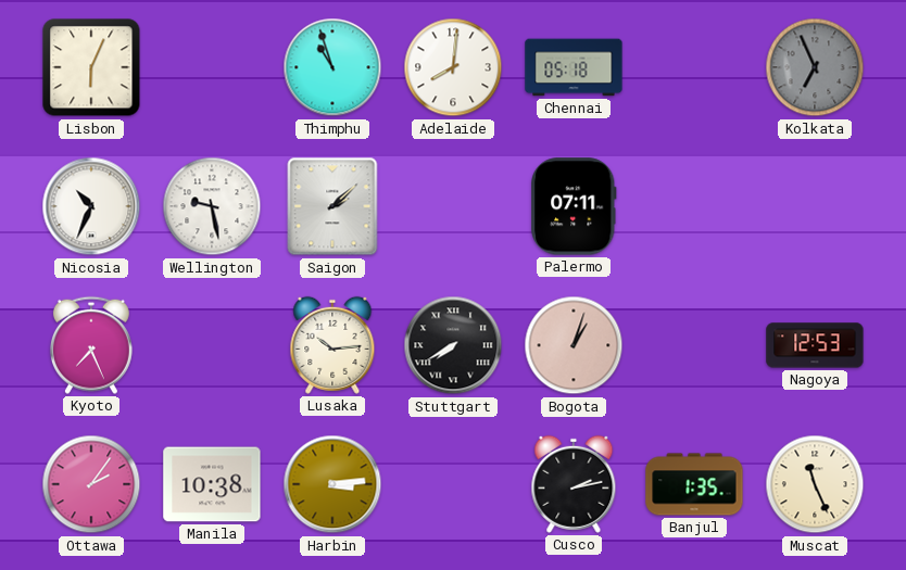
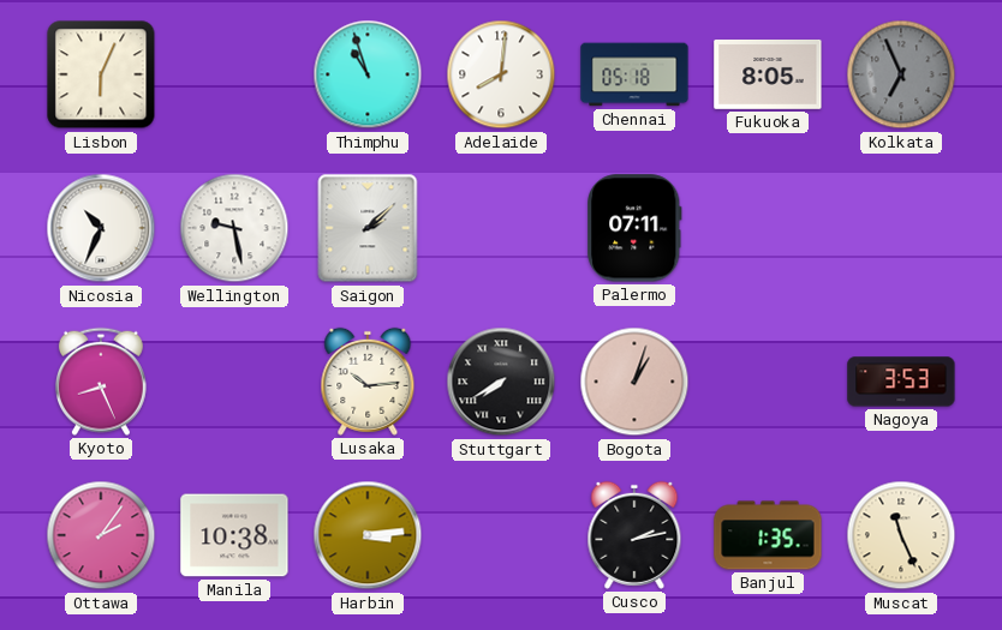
Fukuoka: none -> 8:05 (768, 74)
Kyoto: 7:26 -> 8:26 (101, 382)
Nagoya: 12:53 -> 3:53 (901, 382)
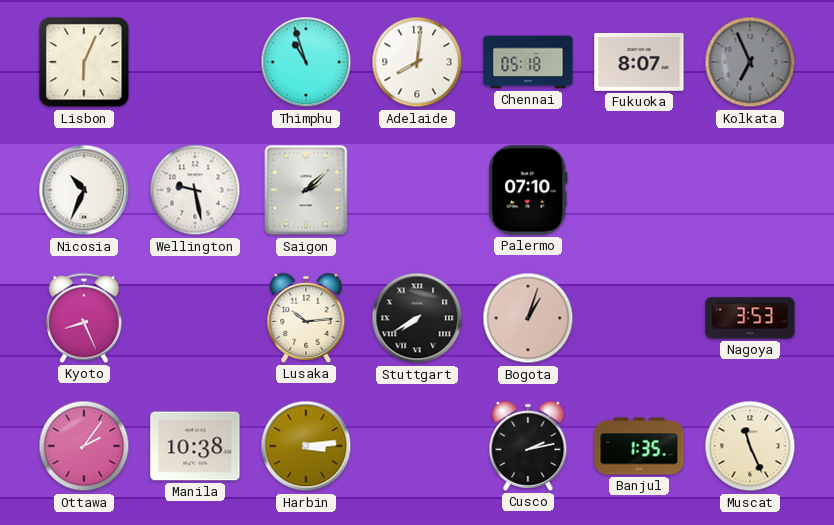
Fukuoka: 8:05 -> 8:07 (639, 62)
Palermo: 07:11 -> 07:10 (528, 190)
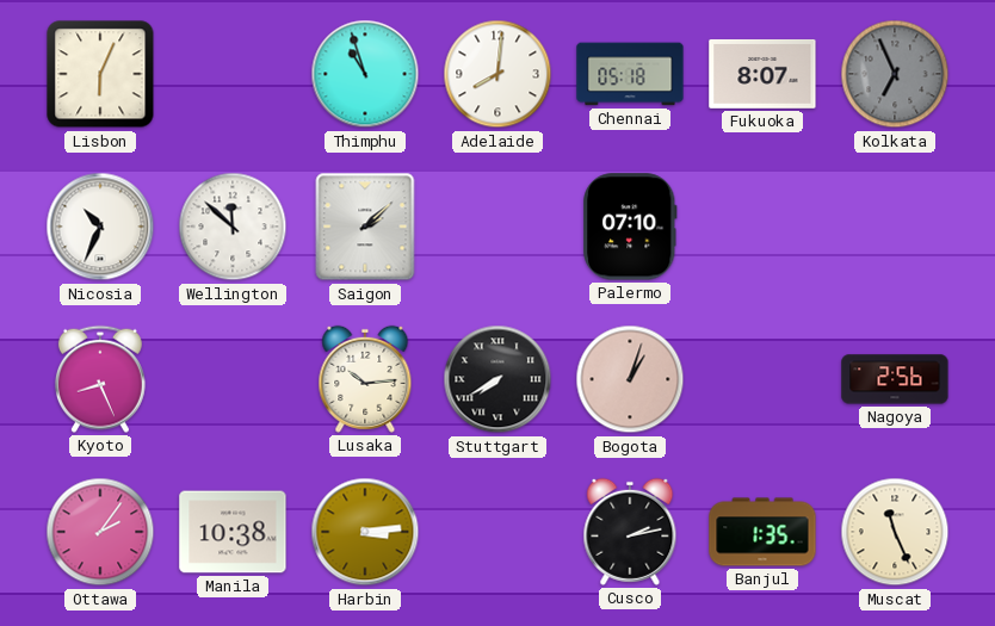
Wellington: 9:28 -> 11:52 (233, 227)
Nagoya: 3:53 -> 2:56 (895, 379)
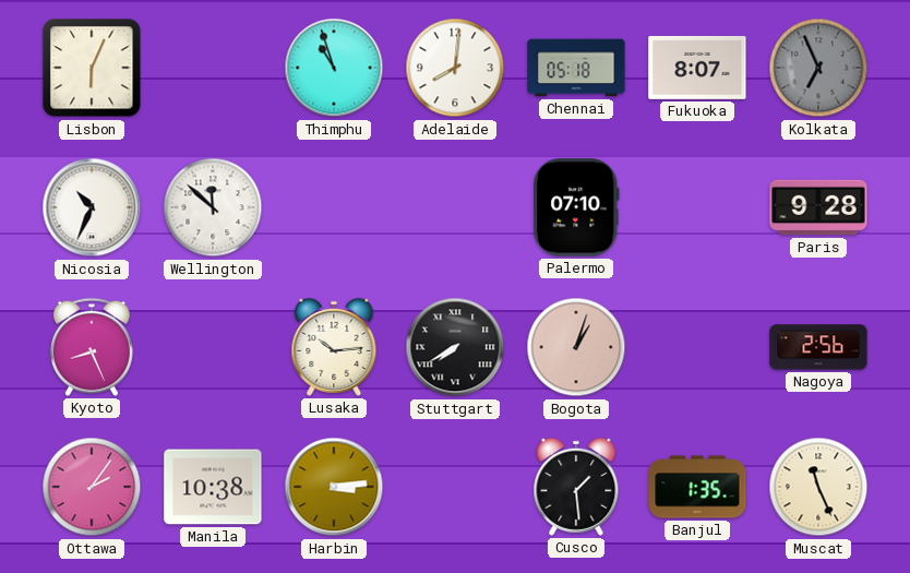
Saigon: 2:08 -> none (365, 227)
Paris: none -> 9:28 (818, 207)
Cusco: 2:13 -> 1:29 (576, 487)
